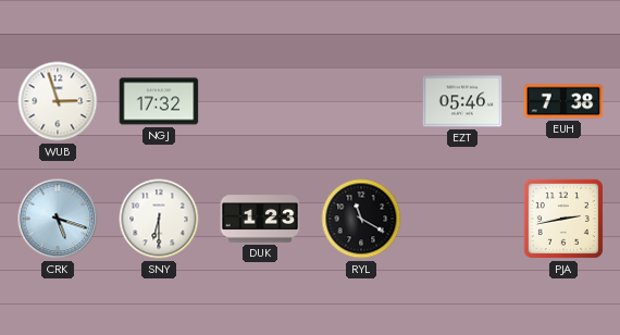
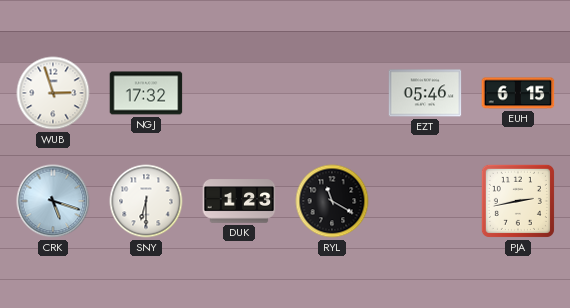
EUH: 7:38 -> 6:15 (518, 93)
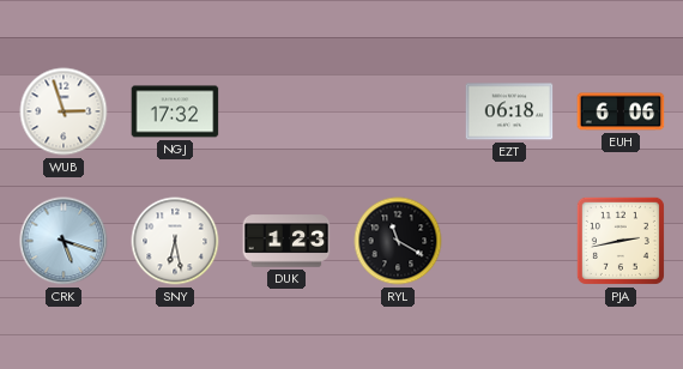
EZT: 05:46 -> 06:18 (509, 111)
EUH: 6:15 -> 6:06 (621, 111)
SNY: 6:30 -> 6:28 (175, 241)
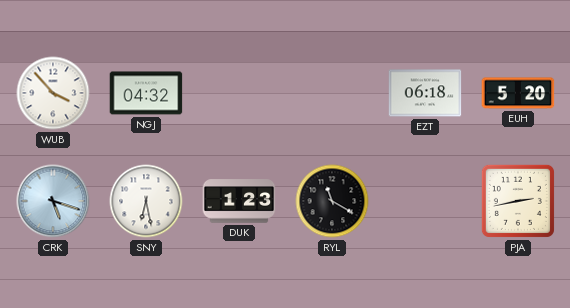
WUB: 2:57 -> 3:53 (53, 93)
NGJ: 17:32 -> 04:32 (146, 93)
EUH: 6:06 -> 5:20 (518, 93)
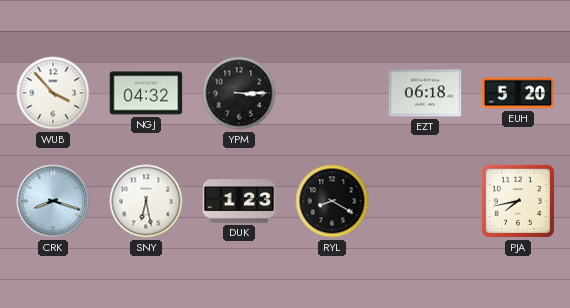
YPM: none -> 3:15 (239, 93)
CRK: 5:18 -> 8:18 (53, 201)
RYL: 11:20 -> 8:20 (332, 201)
PJA: 2:43 -> 7:43 (518, 201)
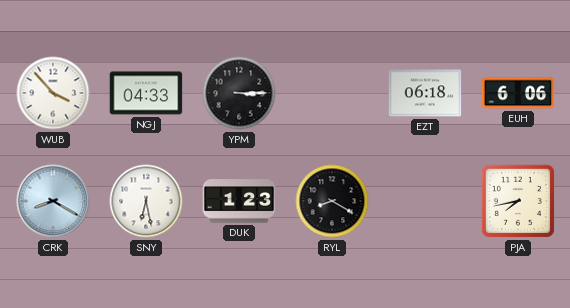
NGJ: 04:32 -> 04:33 (146, 93)
EUH: 5:20 -> 6:06 (518, 93)
CRK: 8:18 -> 8:20 (53, 201)
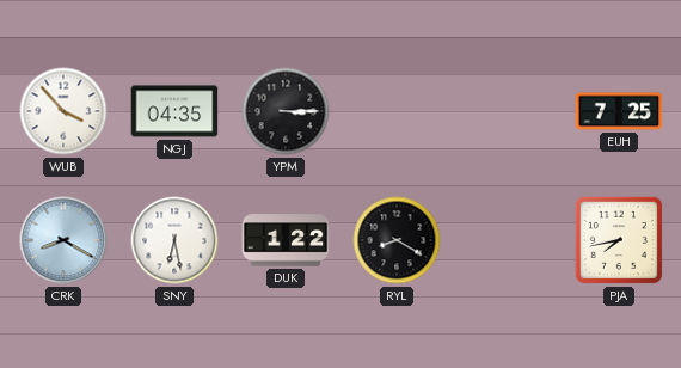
NGJ: 04:33 -> 04:35 (174, 111)
EZT: 06:18 -> none (425, 93)
EUH: 6:06 -> 7:25 (619, 111)
DUK: 1:23 -> 1:22 (286, 240)
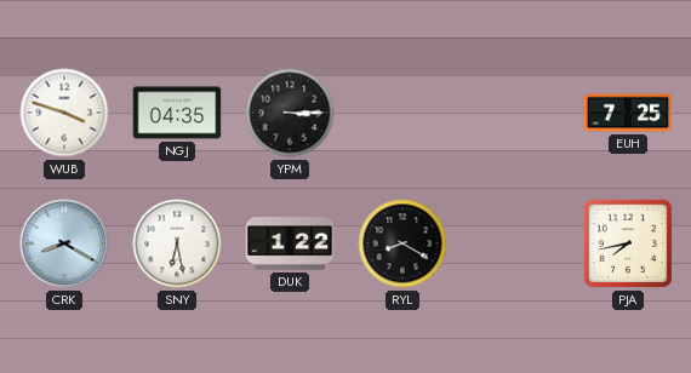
WUB: 3:53 -> 3:48 (64, 113)
